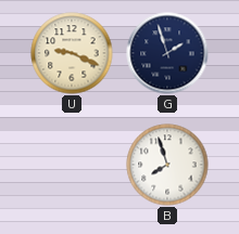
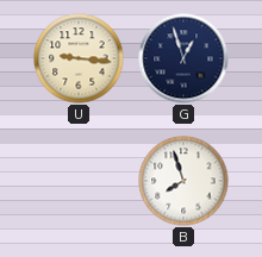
U: 9:19 -> 9:16 (79, 58)
G: 1:57 -> 12:57 (183, 58)
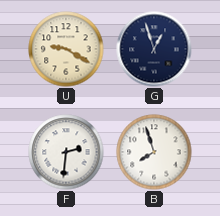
U: 9:16 -> 9:20 (66, 49)
F: none -> 2:31 (66, 152)
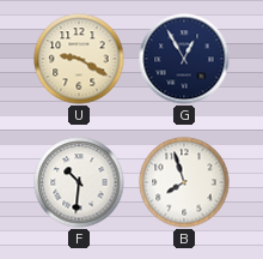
G: 12:57 -> 12:55 (184, 59)
F: 2:31 -> 10:31 (79, 182)
